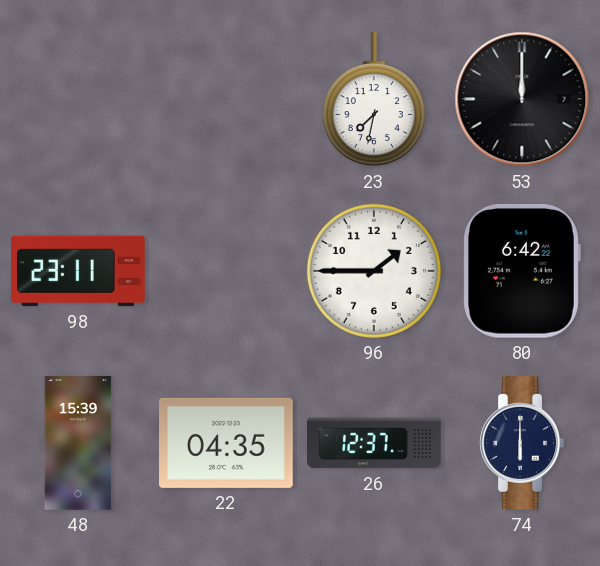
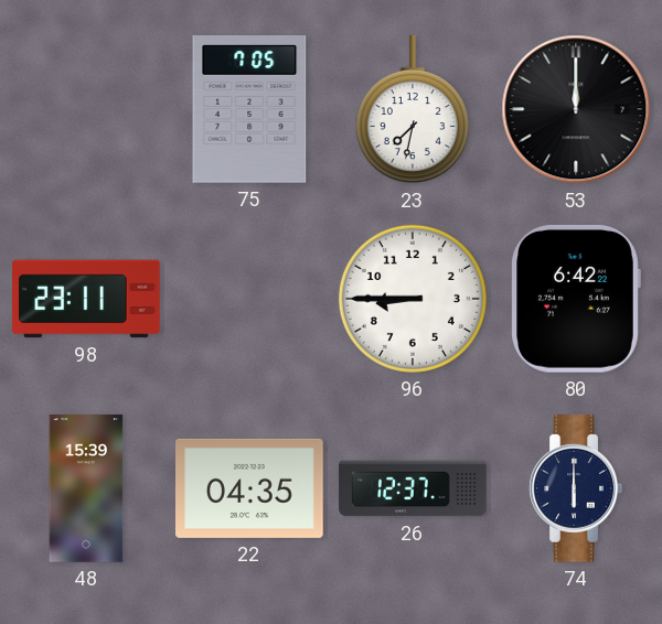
75: none -> 7:05 (249, 110)
96: 1:45 -> 8:45 (413, 299)
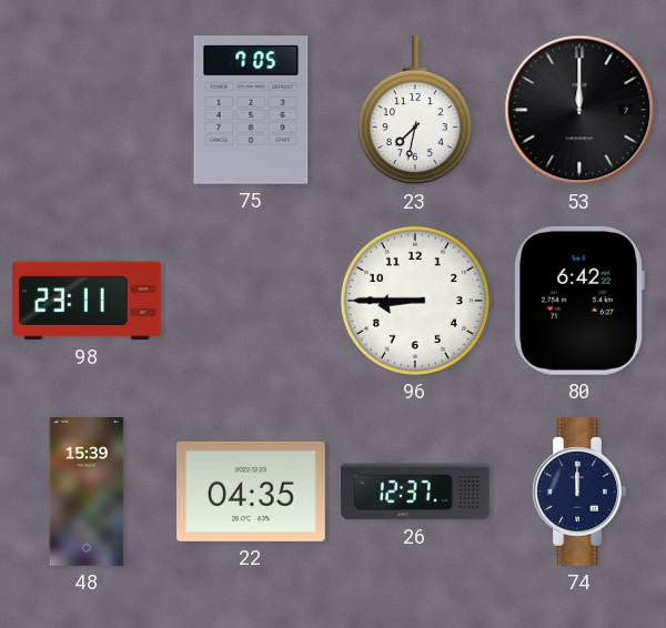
74: 6:00 -> 12:00 (579, 492)
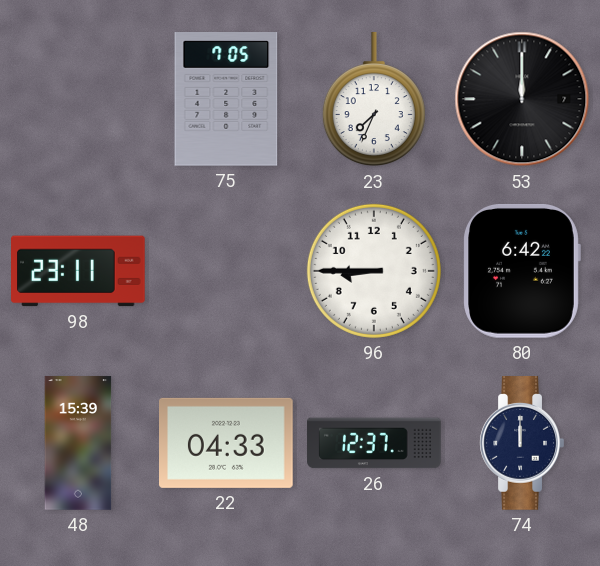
23: 7:32 -> 7:34 (374, 100)
22: 04:35 -> 04:33 (227, 443)
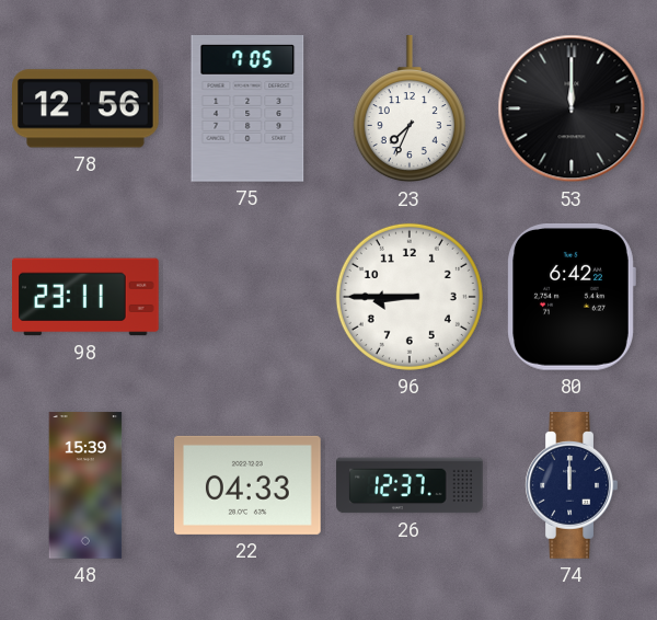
78: none -> 12:56 (87, 108)
